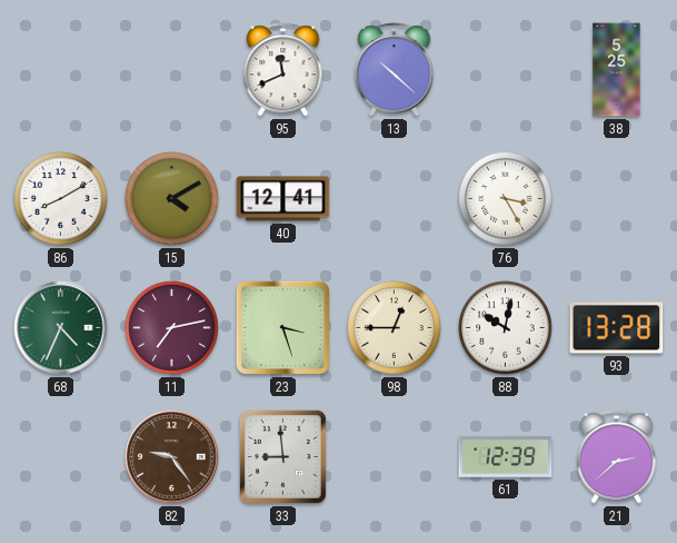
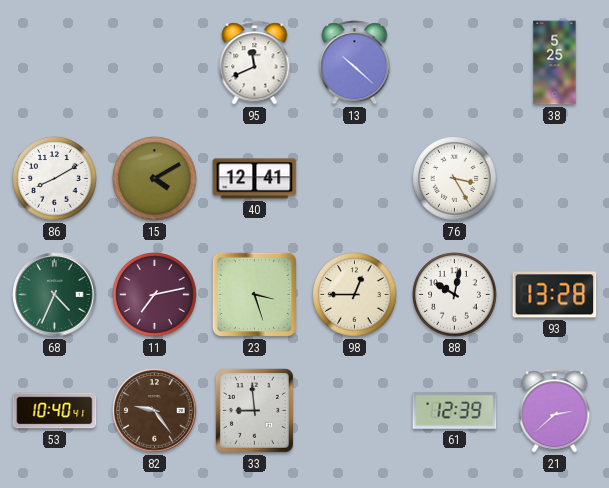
53: none -> 10:40 (55, 411)
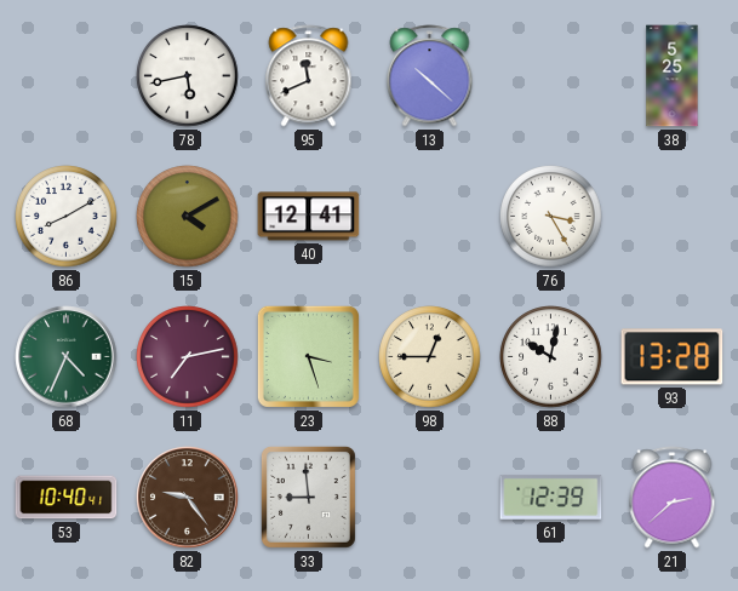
78: none -> 5:43 (188, 76)
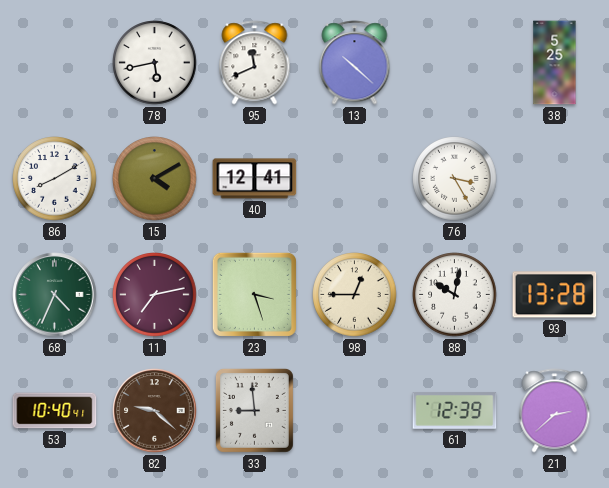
82: 9:24 -> 9:22 (155, 411)
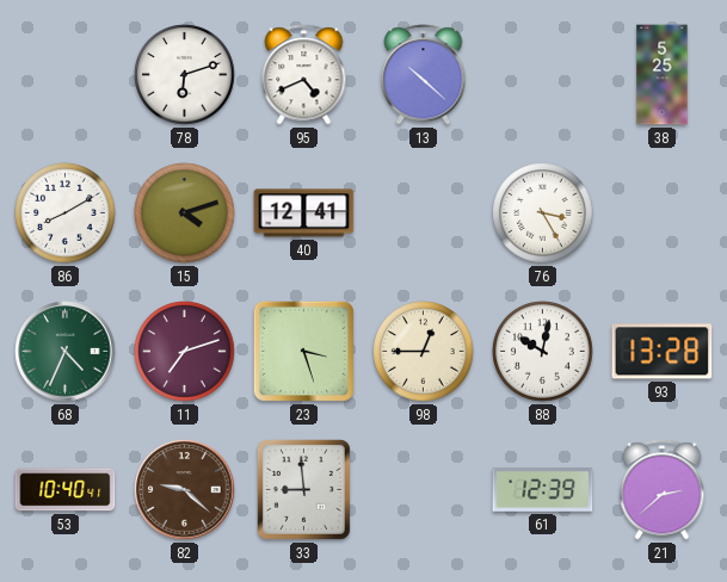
78: 5:43 -> 6:12 (185, 75)
95: 11:41 -> 4:41 (304, 75)
15: 4:10 -> 4:12 (185, 213)
11: 7:13 -> 7:12 (185, 352)
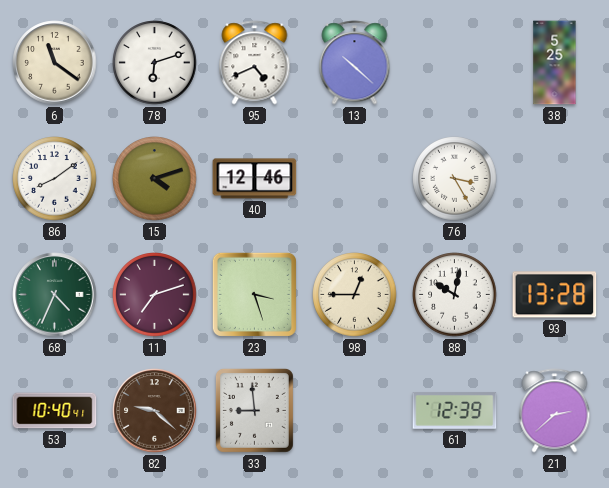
6: none -> 11:21 (55, 63)
86: 8:10 -> 8:09 (55, 179)
40: 12:41 -> 12:46 (255, 179)
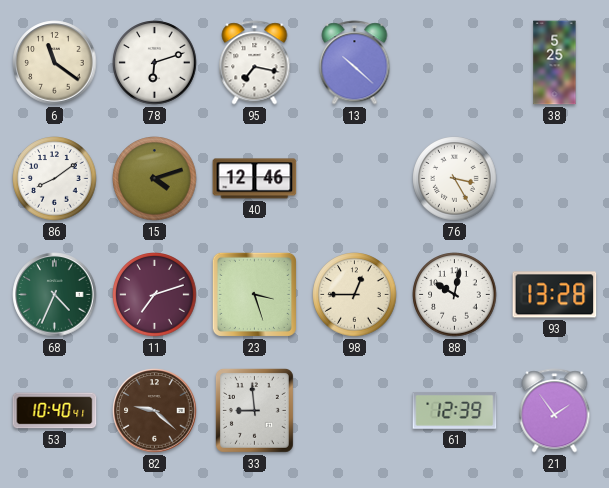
95: 4:41 -> 7:17 (255, 63)
21: 2:38 -> 1:54 (555, 411)
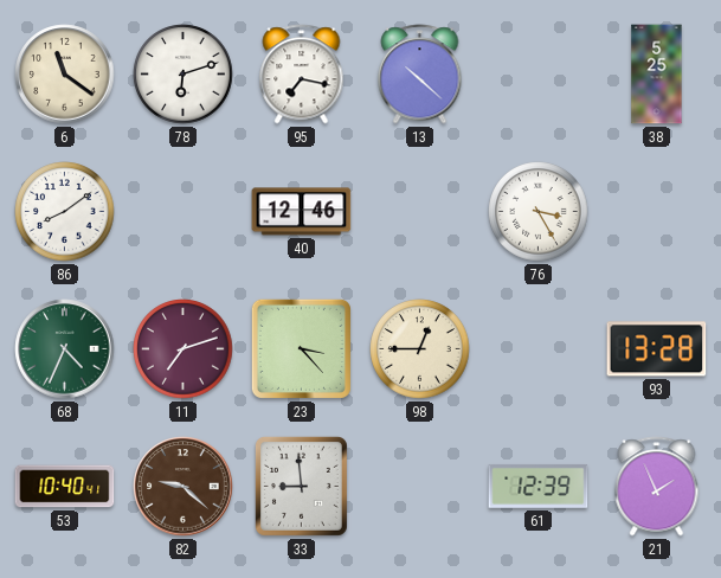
15: 4:12 -> none (155, 179)
23: 3:27 -> 3:23 (301, 348)
88: 10:02 -> none (455, 295)
21: 1:54 -> 1:56 (657, 487)
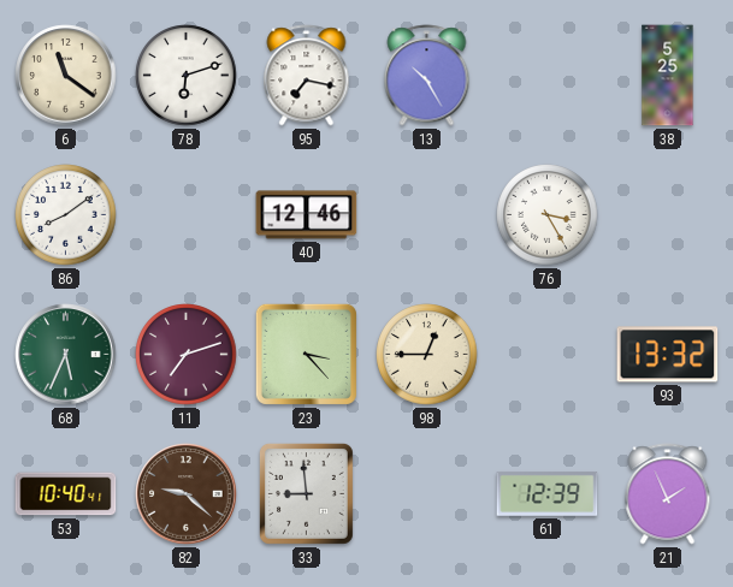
13: 10:22 -> 10:25 (427, 76)
68: 4:34 -> 5:34 (66, 355)
93: 13:28 -> 13:32 (668, 355)
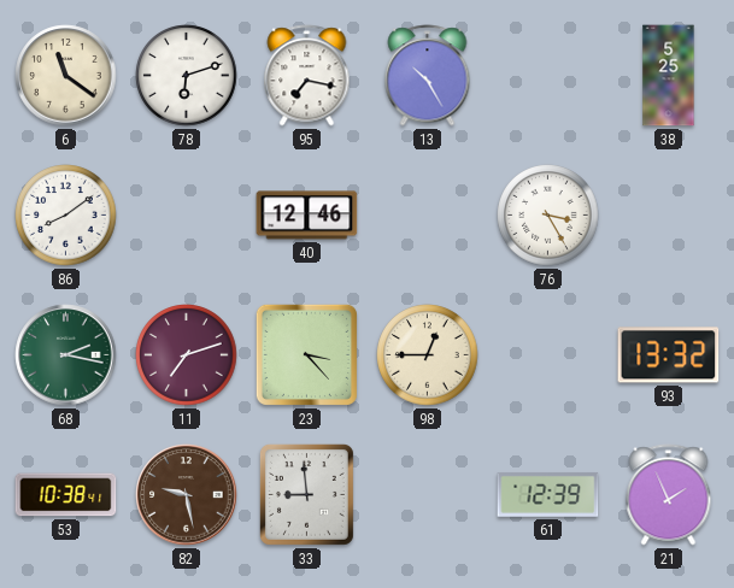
68: 5:34 -> 2:17 (66, 355)
53: 10:40 -> 10:38 (66, 495)
82: 9:22 -> 9:28 (187, 495)
